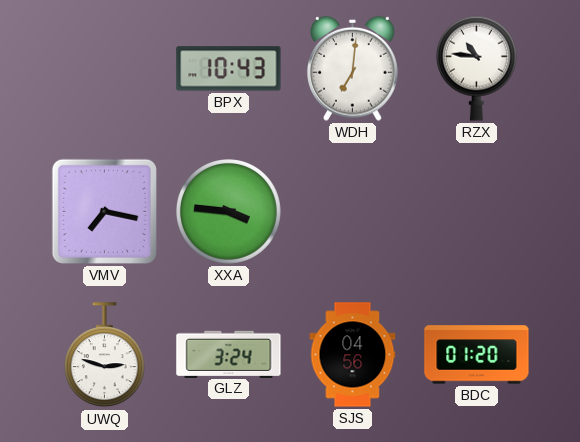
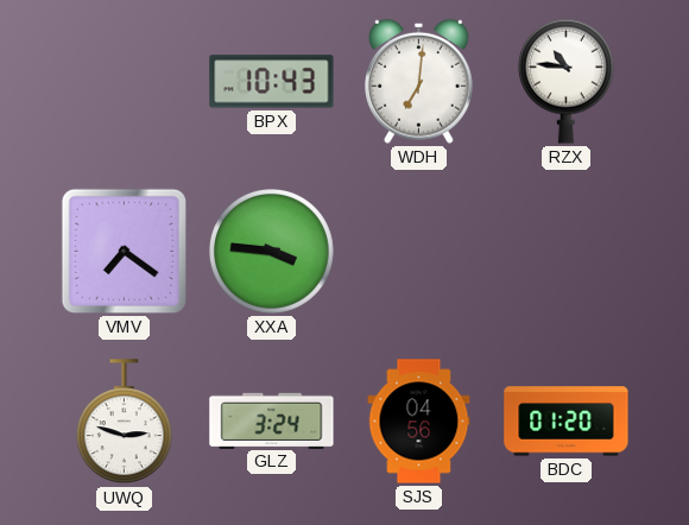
VMV: 7:17 -> 7:21 (124, 251)
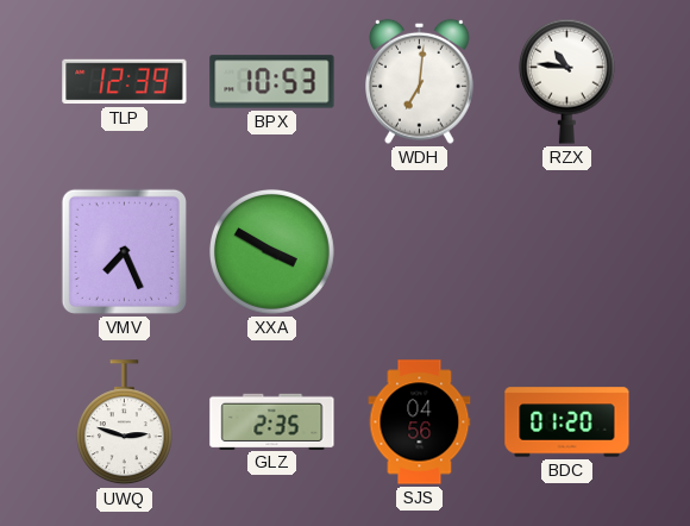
TLP: none -> 12:39 (125, 82)
BPX: 10:43 -> 10:53 (272, 82)
VMV: 7:21 -> 7:26 (124, 251)
XXA: 3:46 -> 3:50 (272, 252)
GLZ: 3:24 -> 2:35 (272, 421)
